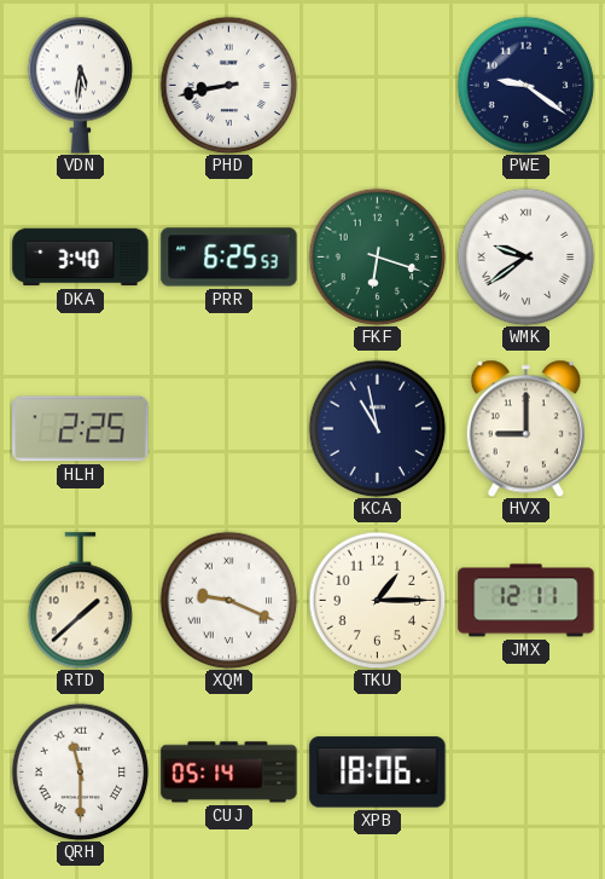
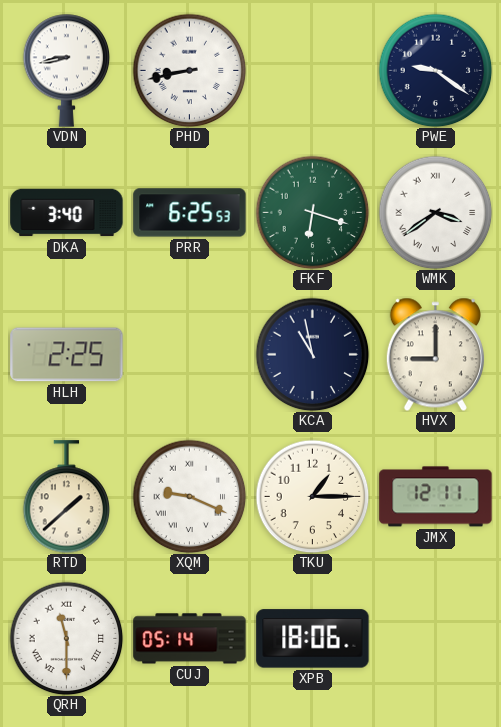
VDN: 5:31 -> 8:43 (67, 70)
WMK: 9:39 -> 3:39 (435, 212)
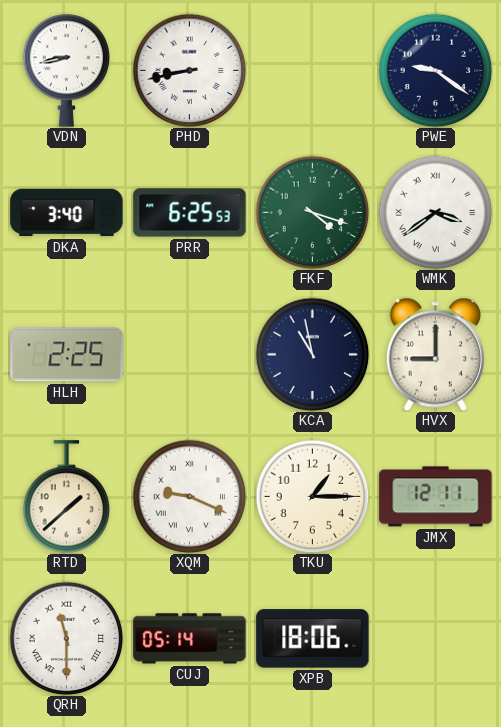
FKF: 6:18 -> 4:18 (312, 212)
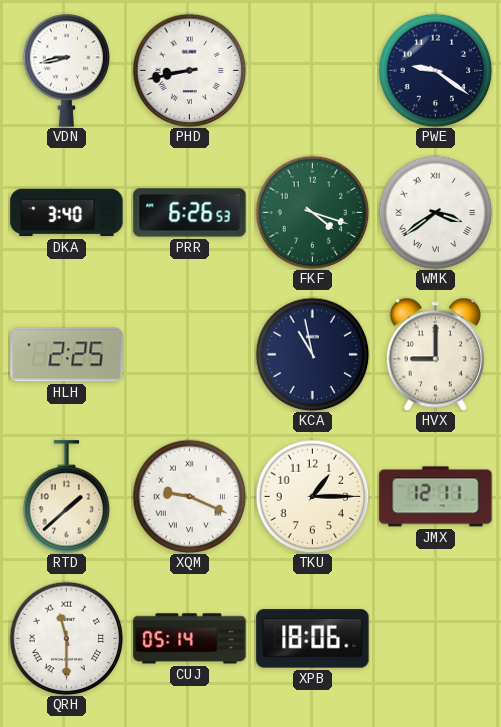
PRR: 6:25 -> 6:26 (190, 213)
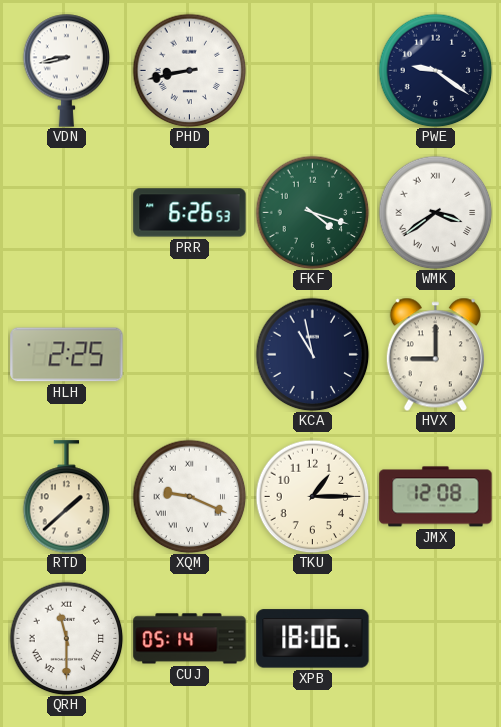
DKA: 3:40 -> none (67, 213)
JMX: 12:11 -> 12:08 (436, 497)
